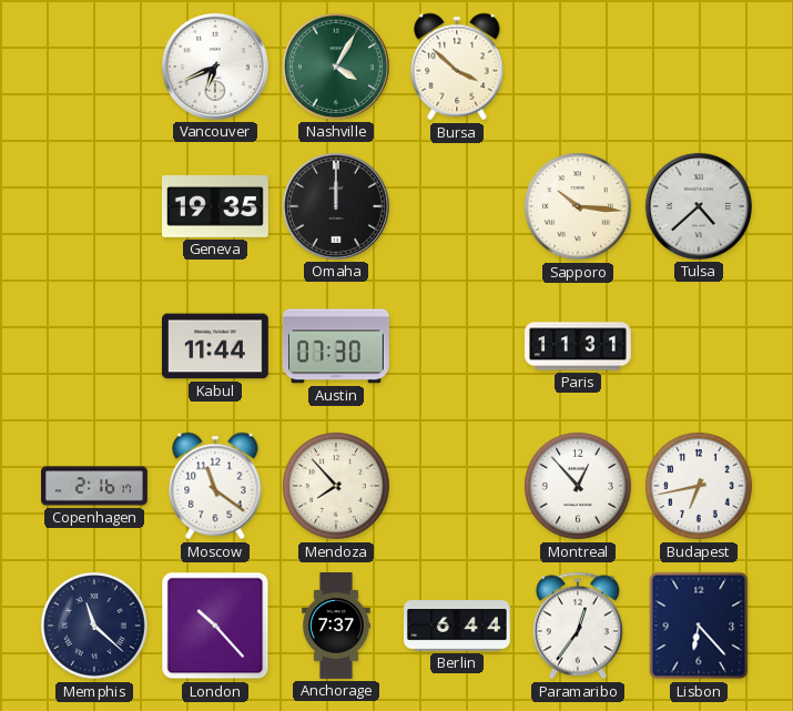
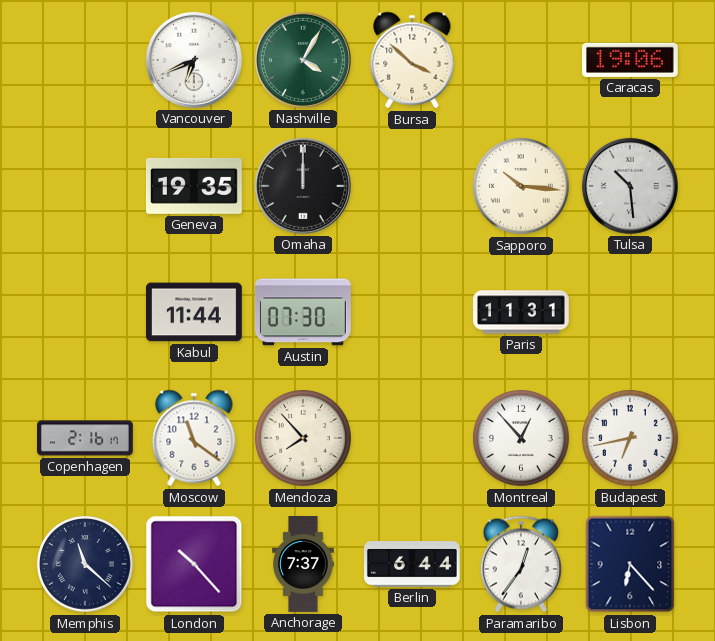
Caracas: none -> 19:06 (630, 60)
Tulsa: 4:38 -> 10:29 (630, 186)
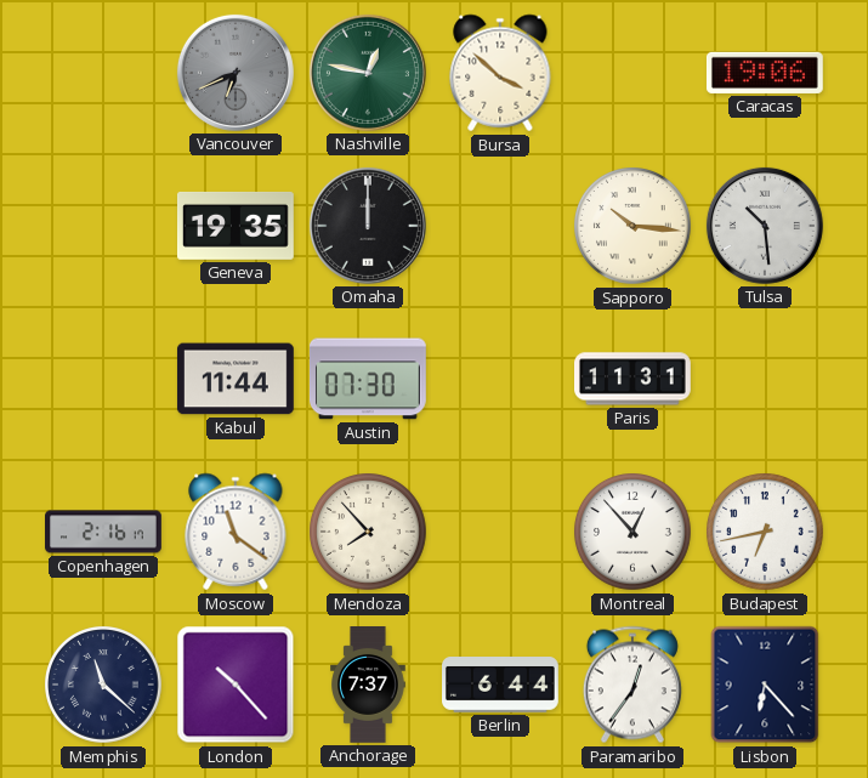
Vancouver dial: white -> grey (236, 73)
Nashville: 4:05 -> 12:47 (368, 73)
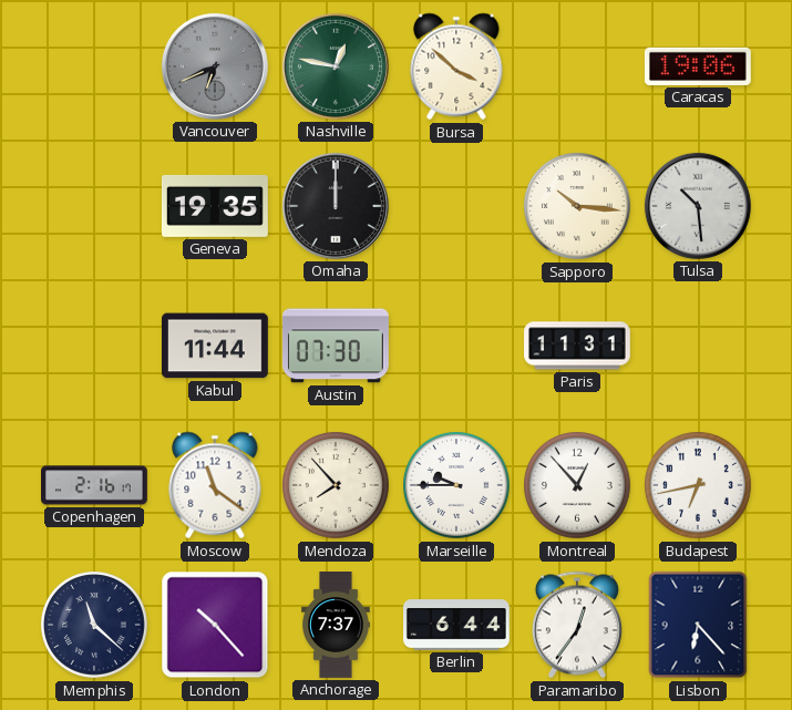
Marseille: none -> 9:45 (457, 486)
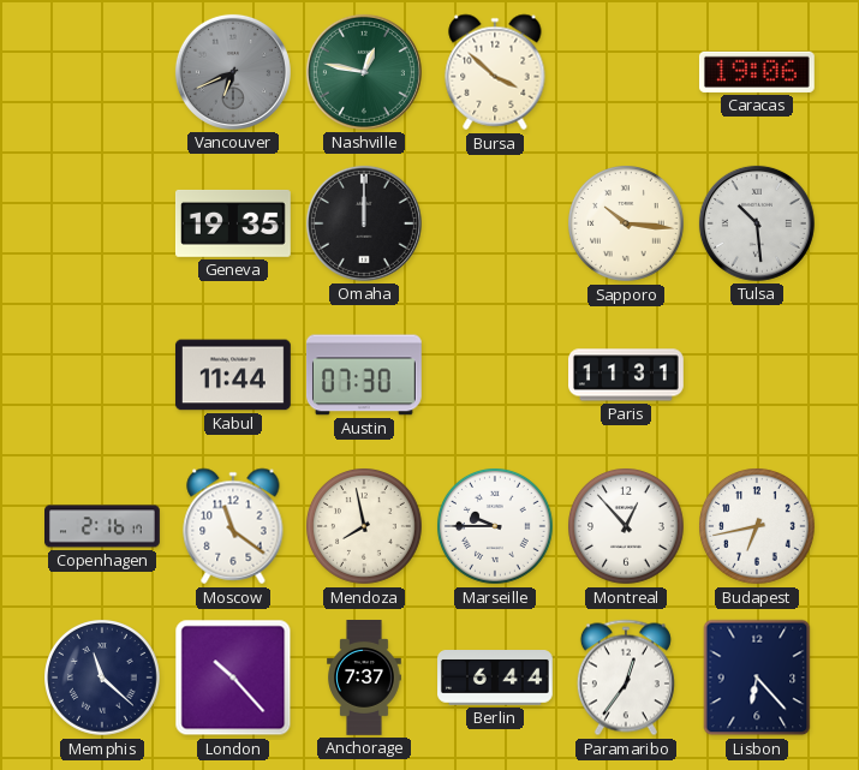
Mendoza: 7:53 -> 7:58 (365, 527)
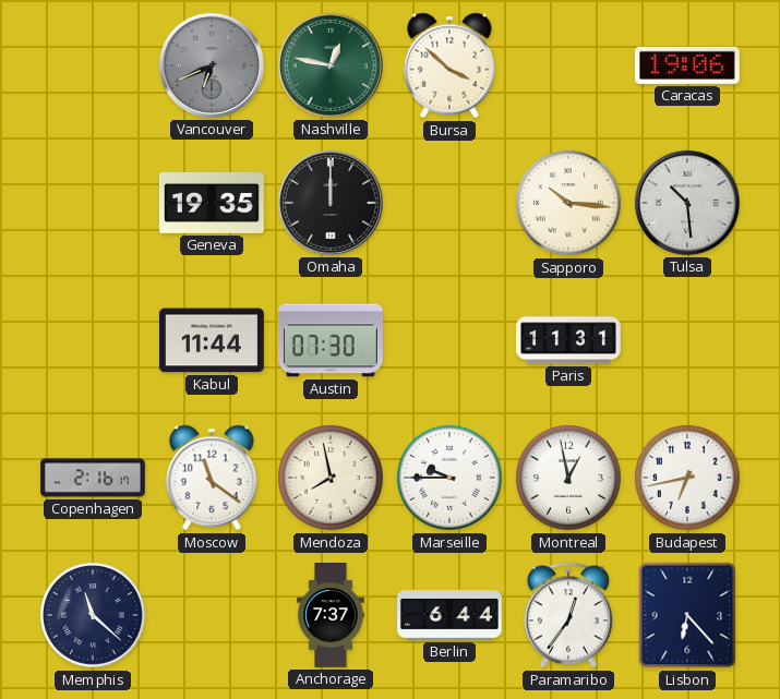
Montreal: 12:53 -> 12:58 (569, 479)
London: 10:23 -> none (233, 678)
